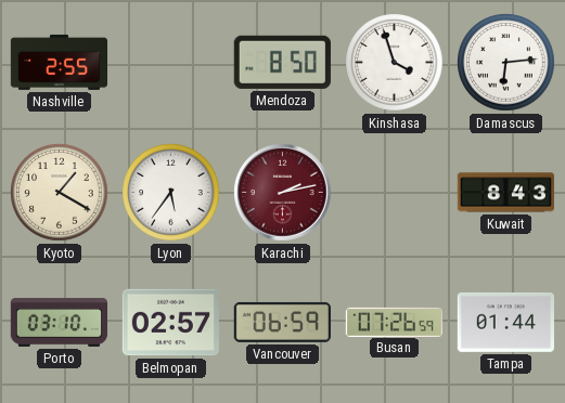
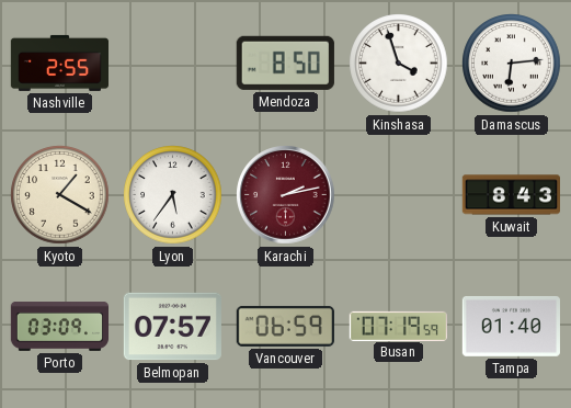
Porto: 03:10 -> 03:09 (59, 327)
Belmopan: 02:57 -> 07:57 (172, 327)
Busan: 07:26 -> 07:19 (398, 326)
Tampa: 01:44 -> 01:40 (511, 327)
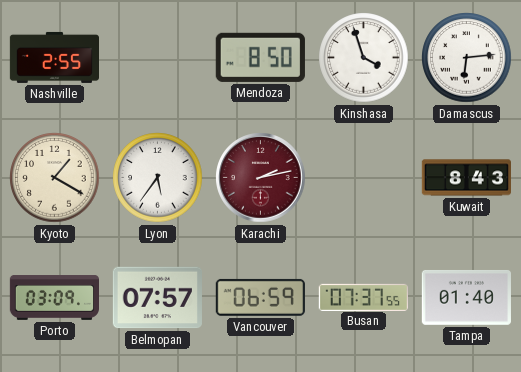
Busan: 07:19 -> 07:37 (363, 297)
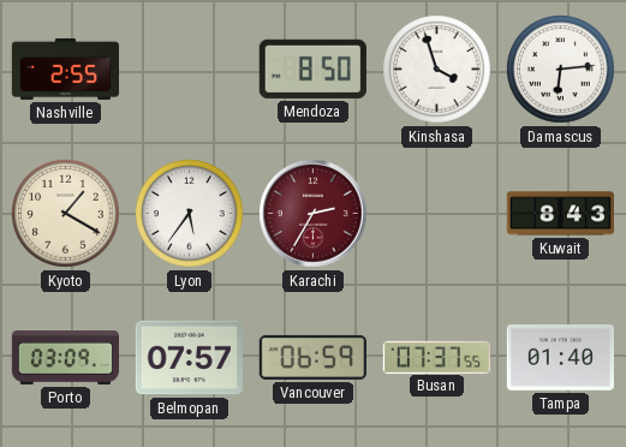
Karachi: 2:13 -> 2:35 (314, 214)
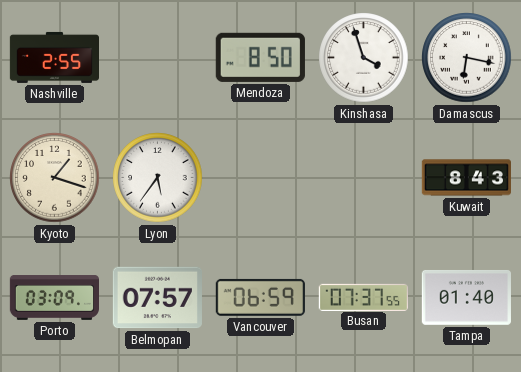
Damascus: 6:14 -> 6:17 (467, 58)
Kyoto: 1:20 -> 1:18 (55, 178)
Karachi: 2:35 -> none (314, 214)
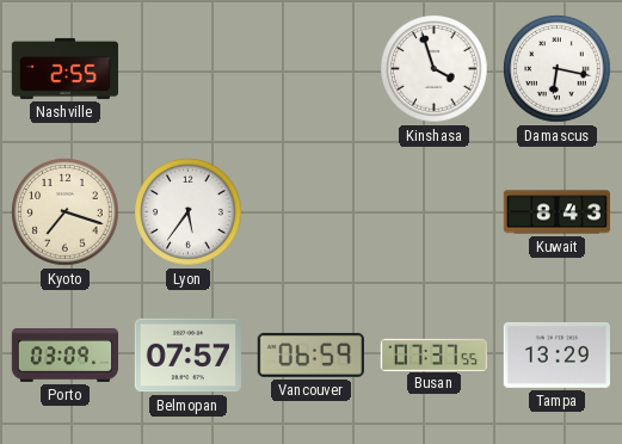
Mendoza: 8:50 -> none (260, 57)
Kyoto: 1:18 -> 7:18 (66, 212)
Tampa: 01:40 -> 13:29 (556, 356)
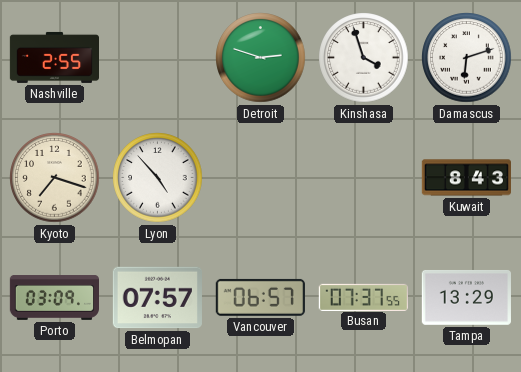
Detroit: none -> 2:48 (261, 58)
Damascus: 6:17 -> 6:12 (467, 58)
Lyon: 5:36 -> 4:53 (158, 178)
Vancouver: 06:59 -> 06:57 (260, 297)
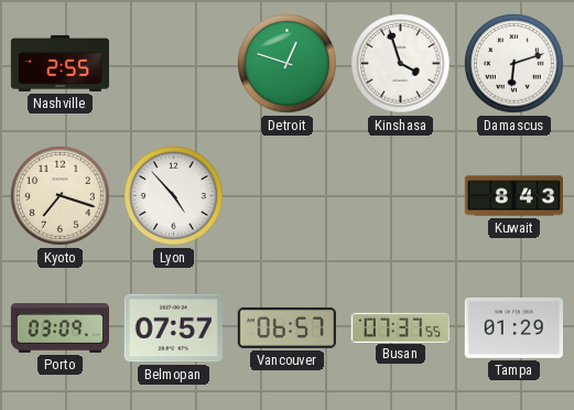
Detroit: 2:48 -> 12:48 (288, 64)
Tampa: 13:29 -> 01:29 (513, 328)
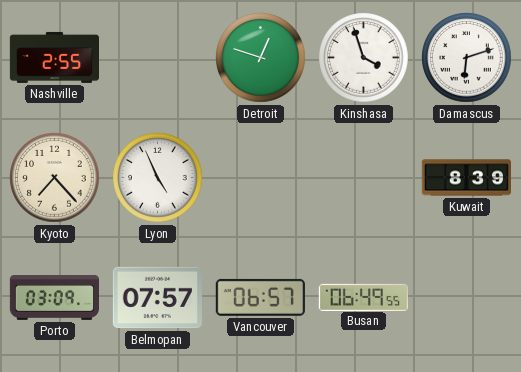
Kyoto: 7:18 -> 7:23 (55, 178)
Lyon: 4:53 -> 4:56 (158, 178)
Kuwait: 8:43 -> 8:39 (466, 178)
Busan: 07:37 -> 06:49 (363, 297)
Tampa: 01:29 -> none (513, 328)
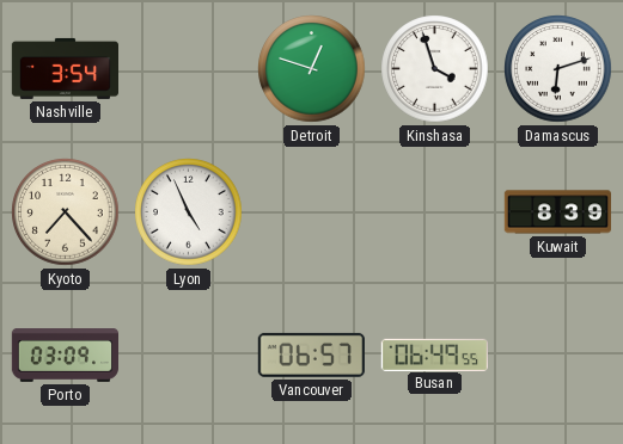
Nashville: 2:55 -> 3:54 (65, 68)
Belmopan: 07:57 -> none (157, 298)
